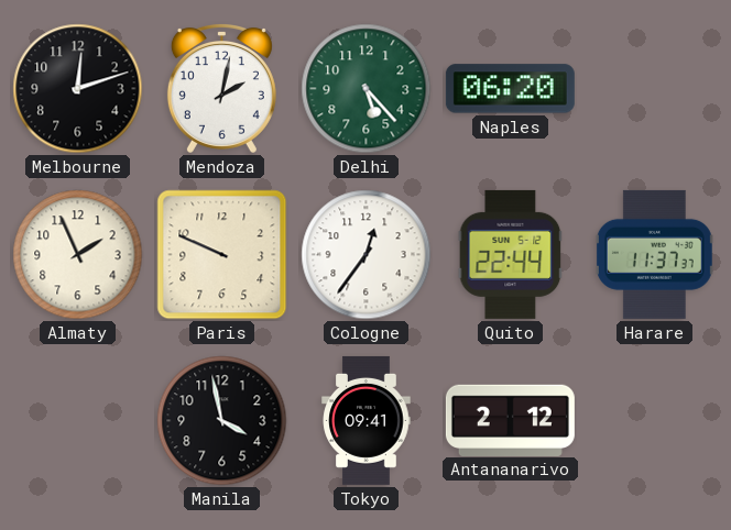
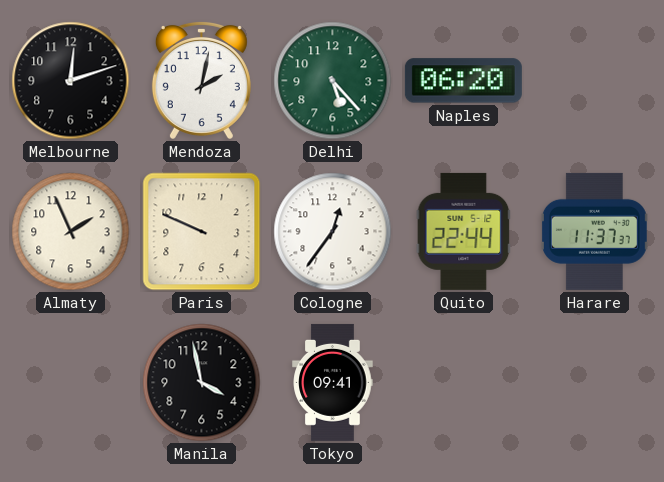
Antananarivo: 2:12 -> none (510, 420)
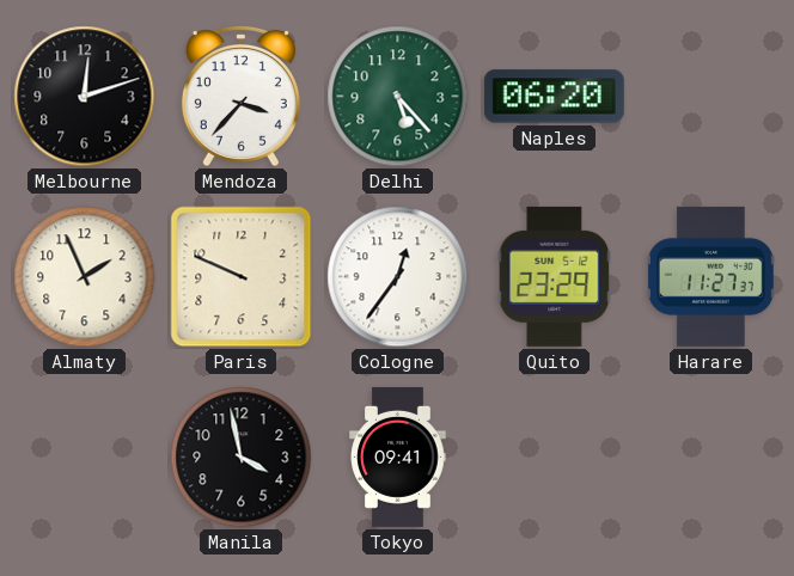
Mendoza: 2:02 -> 3:37 (240, 96)
Quito: 22:44 -> 23:29 (555, 276)
Harare: 11:37 -> 11:27 (710, 276)
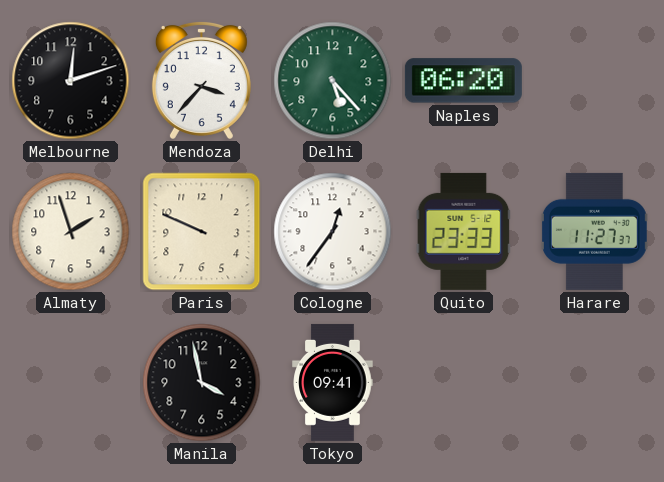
Almaty: 1:56 -> 1:57 (71, 232)
Quito: 23:29 -> 23:33 (464, 231)
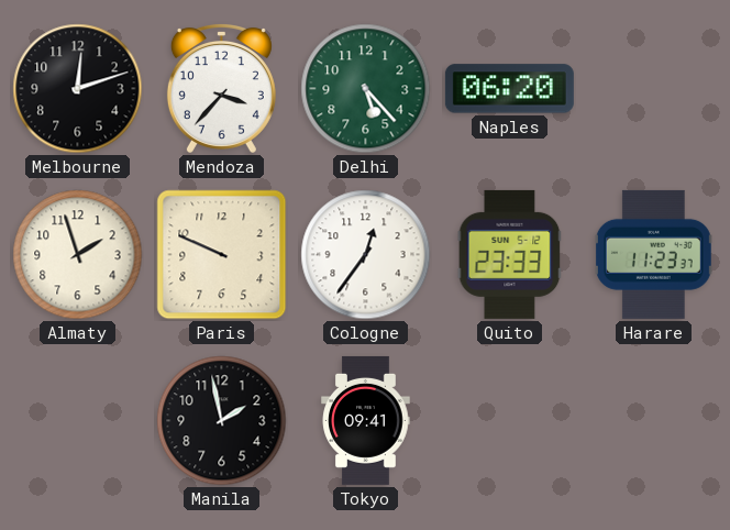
Harare: 11:27 -> 11:23 (653, 254)
Manila: 3:58 -> 1:58 (222, 421)
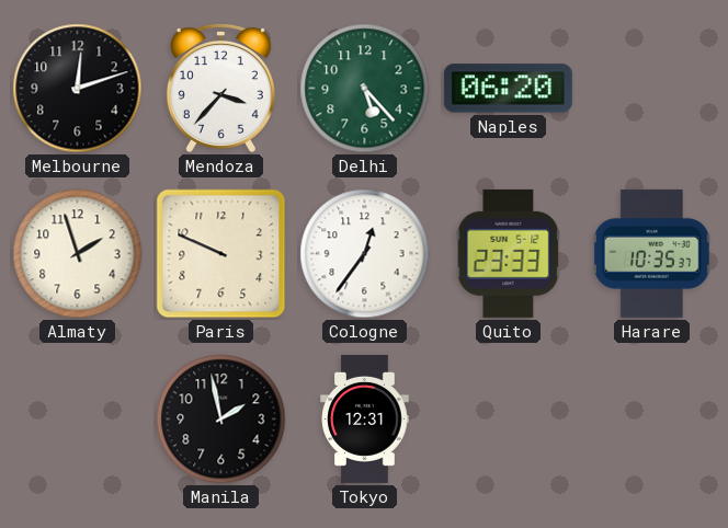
Harare: 11:23 -> 10:35 (651, 253)
Tokyo: 09:41 -> 12:31 (365, 418)
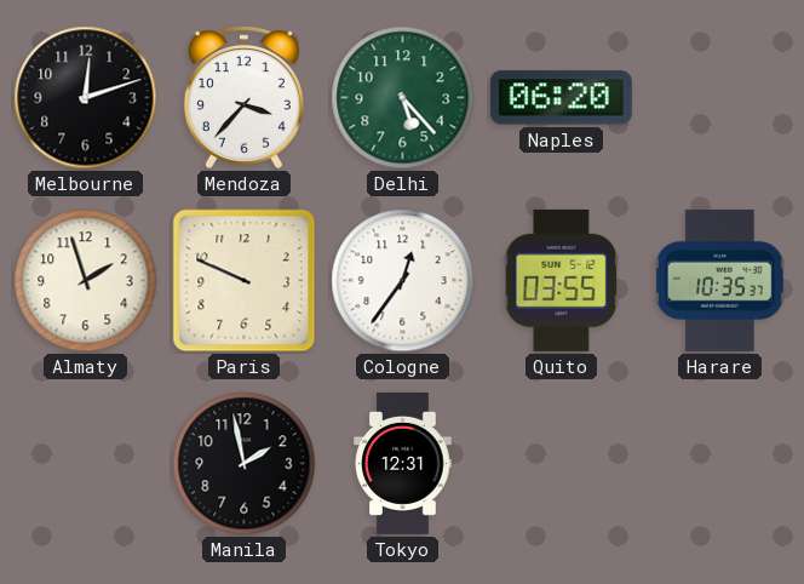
Quito: 23:33 -> 03:55 (562, 280)
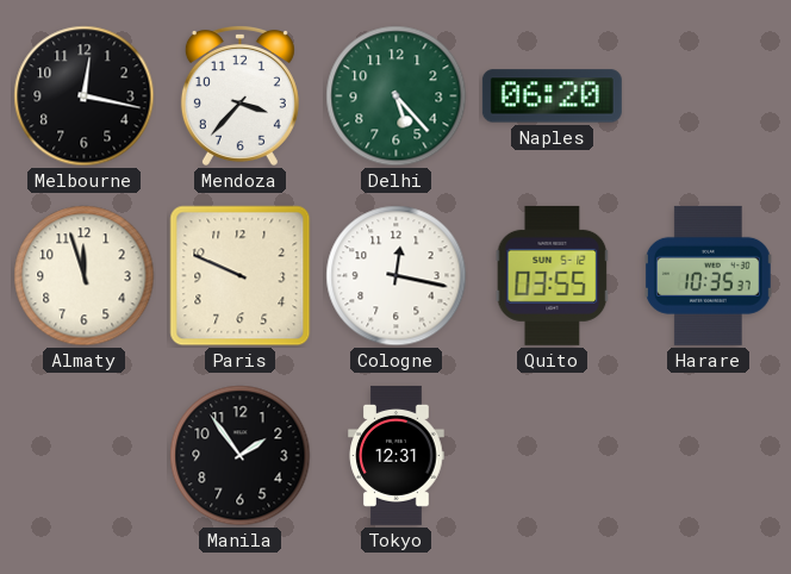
Melbourne: 12:12 -> 12:17 (85, 96)
Almaty: 1:57 -> 11:57 (85, 276)
Cologne: 12:36 -> 12:17 (397, 276)
Manila: 1:58 -> 1:54 (241, 456)
